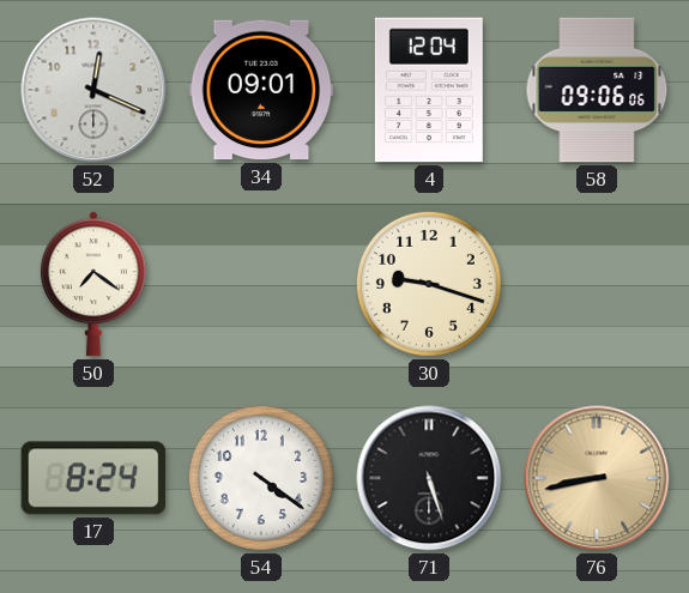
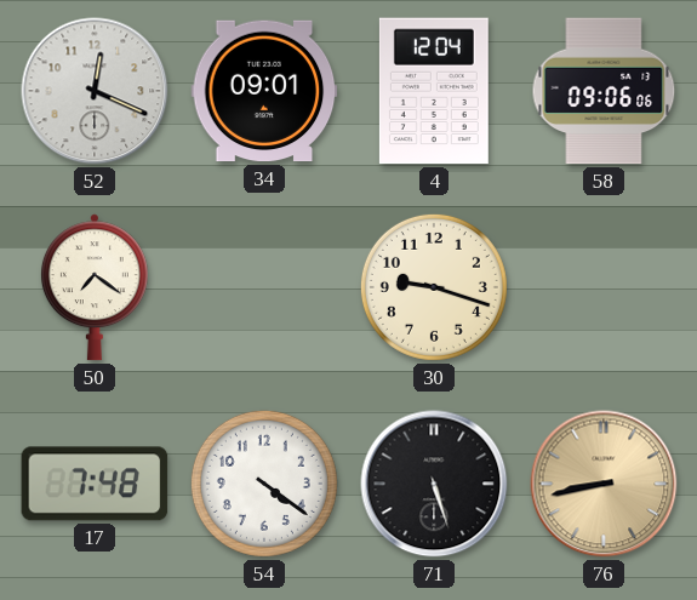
17: 8:24 -> 7:48 (95, 484)
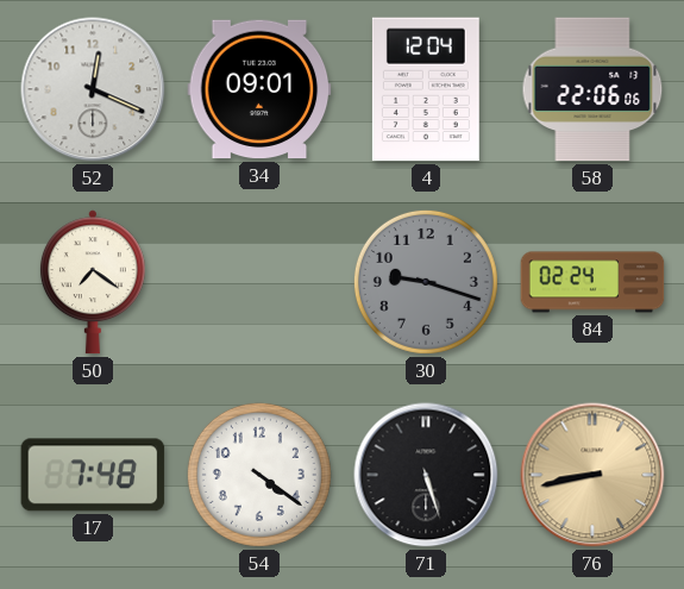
58: 09:06 -> 22:06 (592, 89)
30 dial: cream -> grey (426, 282)
84: none -> 02:24 (592, 282)
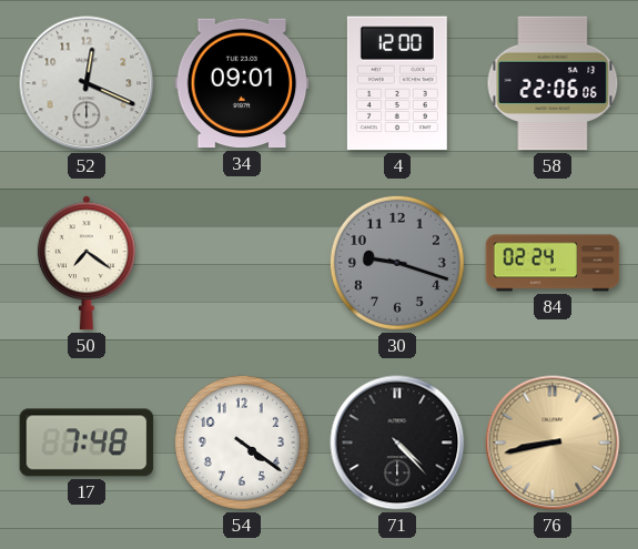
4: 12:04 -> 12:00 (397, 83)
71: 5:27 -> 4:23 (397, 443)
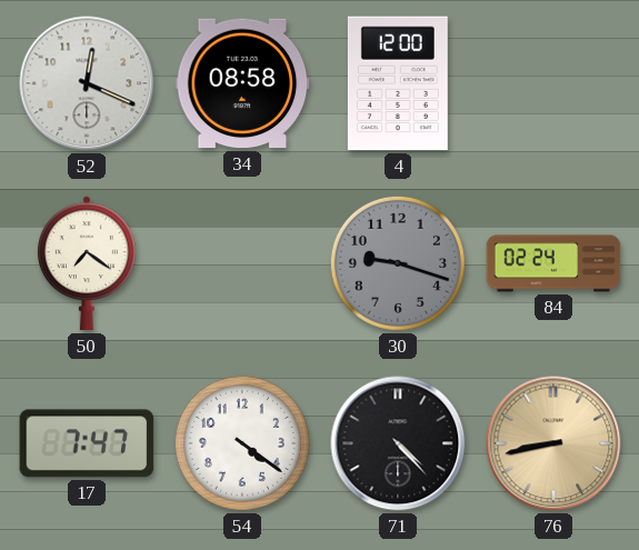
34: 09:01 -> 08:58 (242, 83)
58: 22:06 -> none (553, 83)
17: 7:48 -> 7:47 (87, 443)
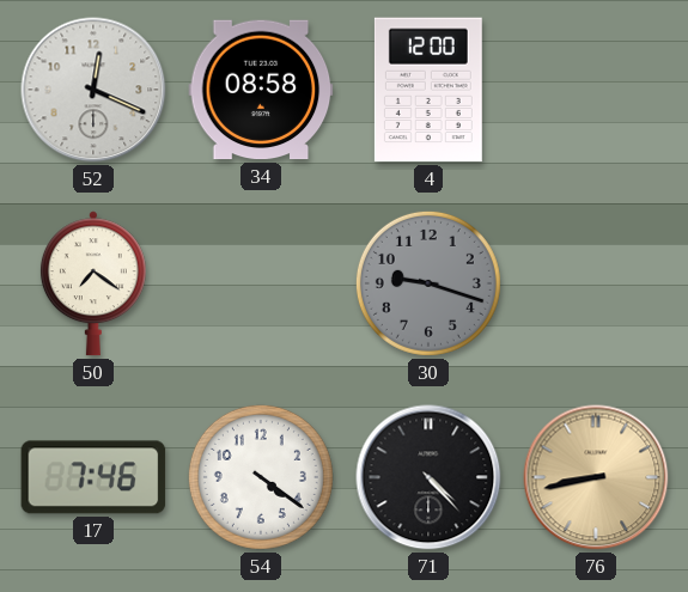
84: 02:24 -> none (553, 263)
17: 7:47 -> 7:46 (93, 477)
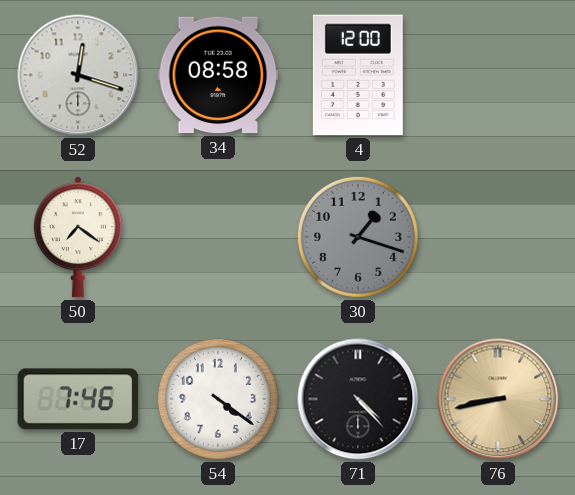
52: 12:19 -> 12:18 (78, 75)
30: 9:18 -> 1:18 (358, 237)
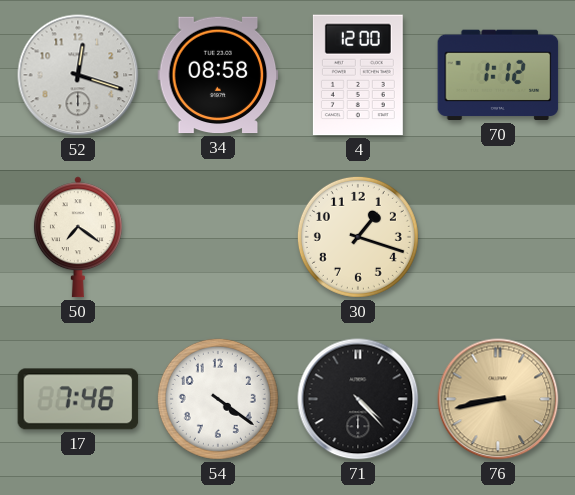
70: none -> 1:12 (498, 75)
30 dial: grey -> cream (358, 237)
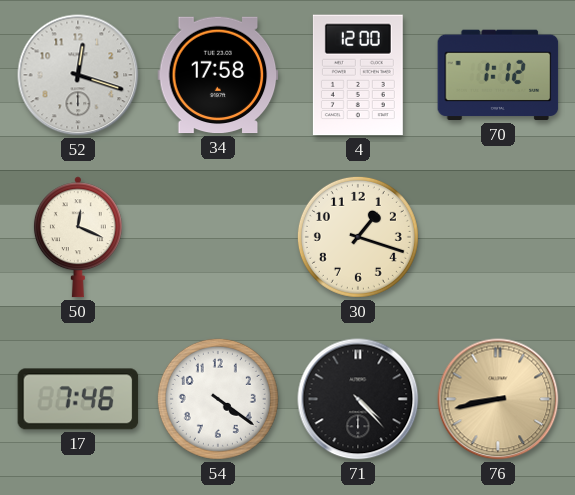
34: 08:58 -> 17:58 (218, 75)
50: 7:21 -> 12:19 (78, 237)
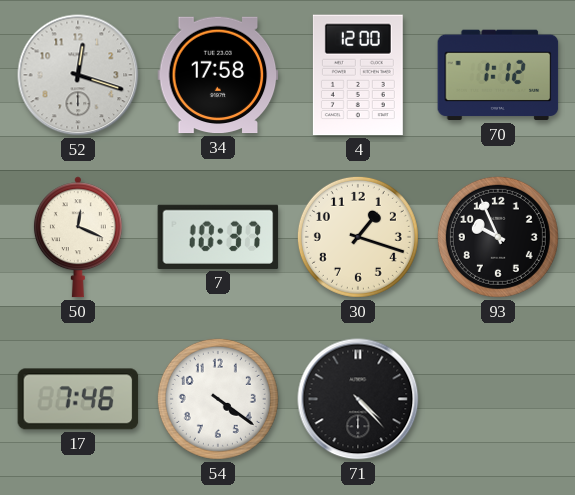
7: none -> 10:37 (218, 237)
93: none -> 9:56 (498, 237)
76: 8:43 -> none (498, 399)
